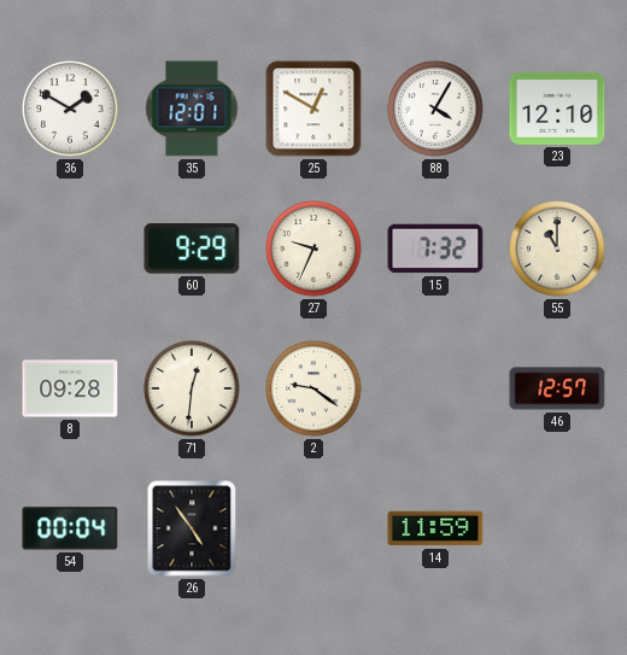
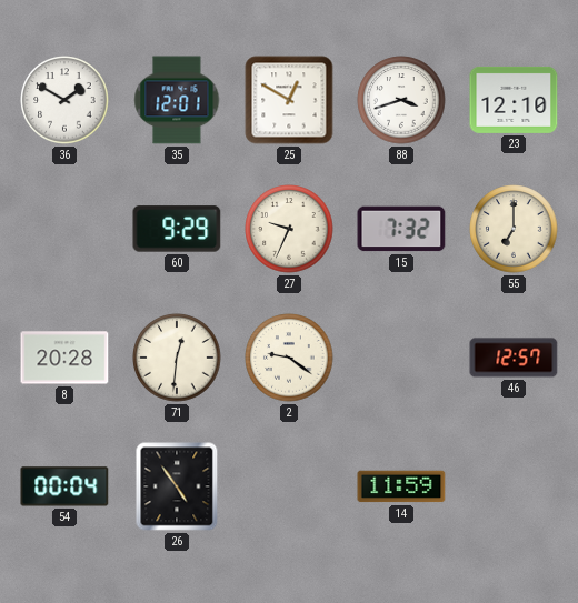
88: 4:05 -> 3:42 (401, 100)
55: 11:00 -> 7:00 (514, 229)
8: 09:28 -> 20:28 (64, 358)
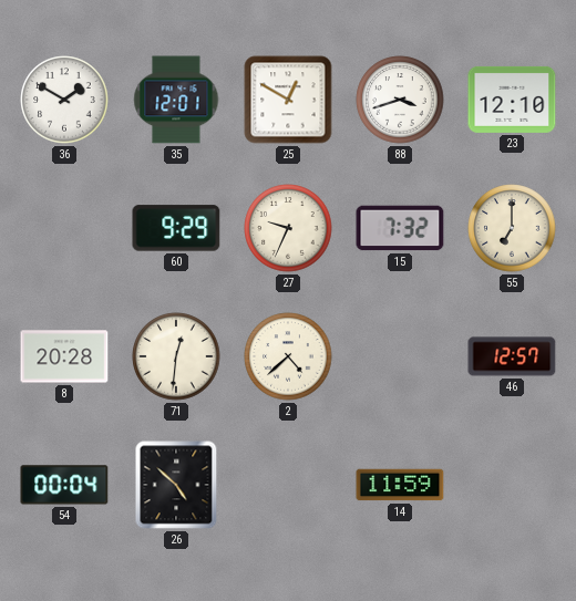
2: 9:21 -> 4:38 (288, 356)
26: 4:54 -> 4:52 (176, 485)
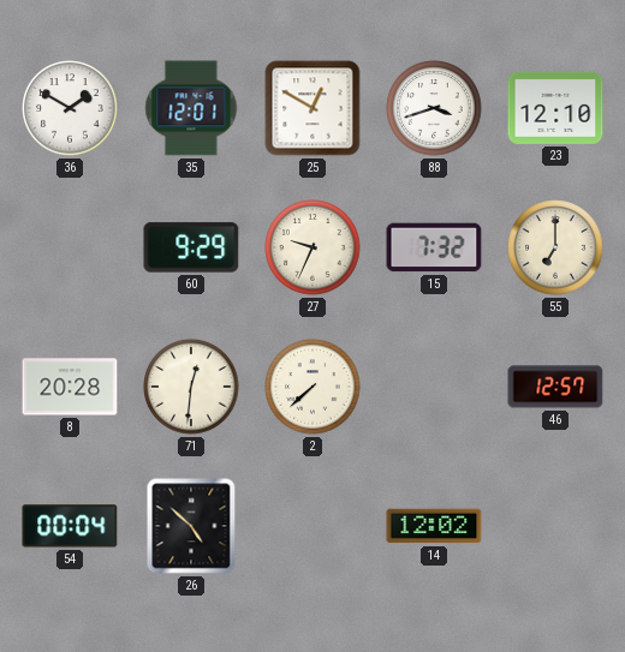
2: 4:38 -> 7:38 (312, 387)
14: 11:59 -> 12:02 (434, 526)
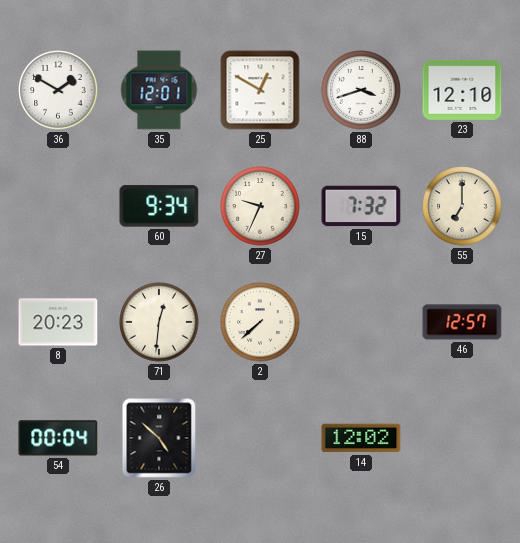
60: 9:29 -> 9:34 (159, 206)
8: 20:28 -> 20:23 (58, 322)
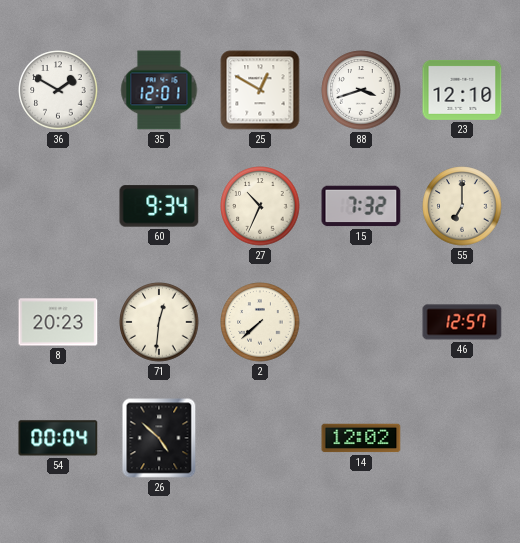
27: 9:34 -> 10:34 (260, 206)
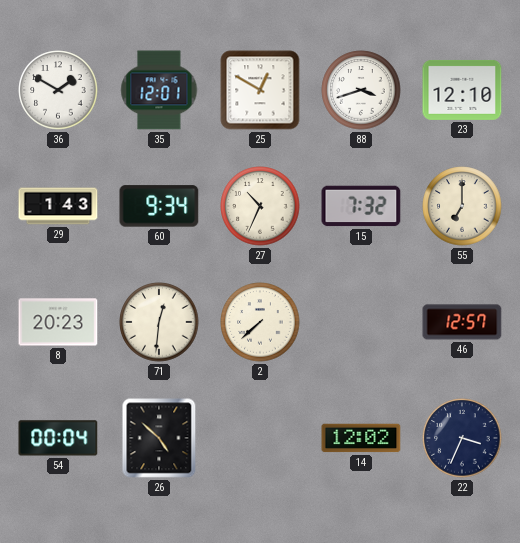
29: none -> 1:43 (58, 206)
22: none -> 3:34 (462, 438)
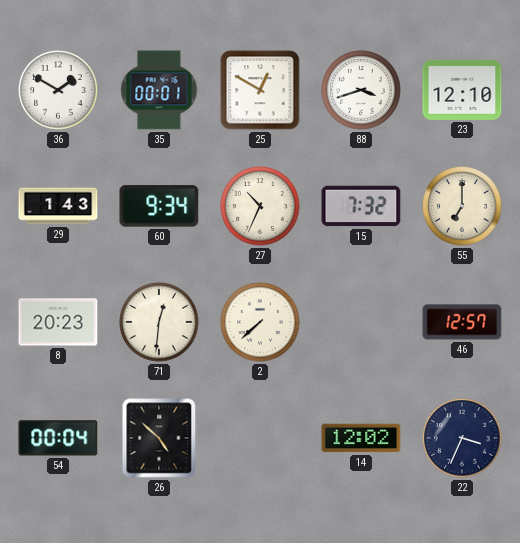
35: 12:01 -> 00:01 (159, 90)
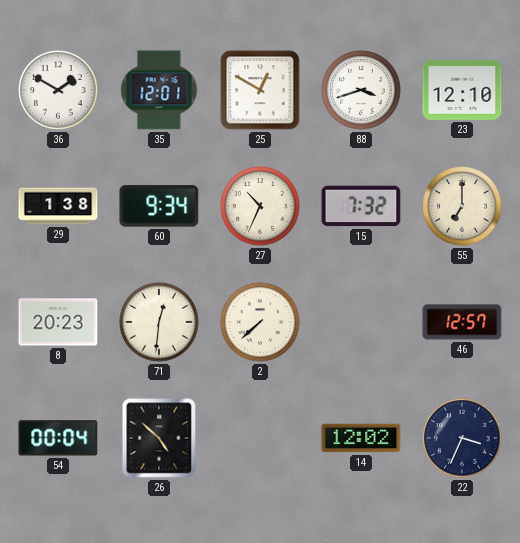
35: 00:01 -> 12:01 (159, 90)
29: 1:43 -> 1:38 (58, 206)
